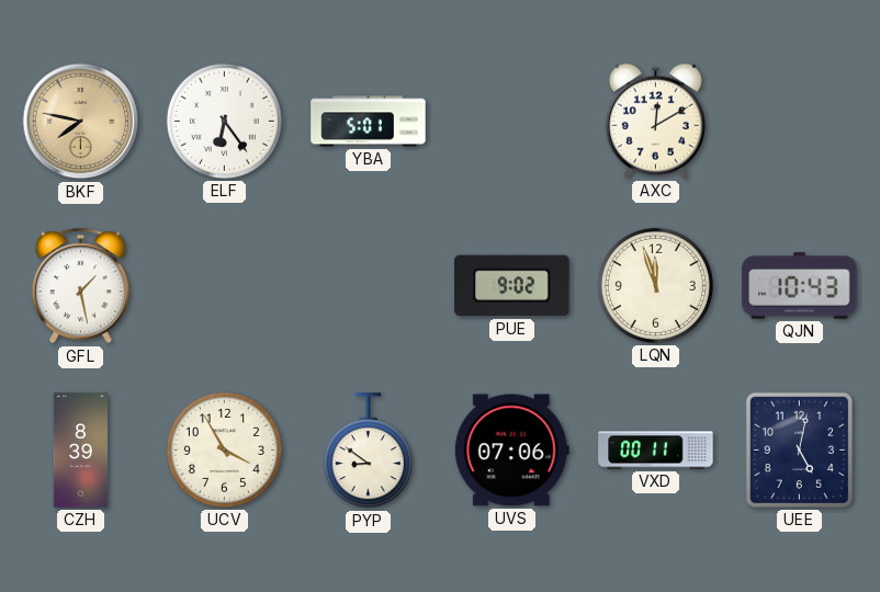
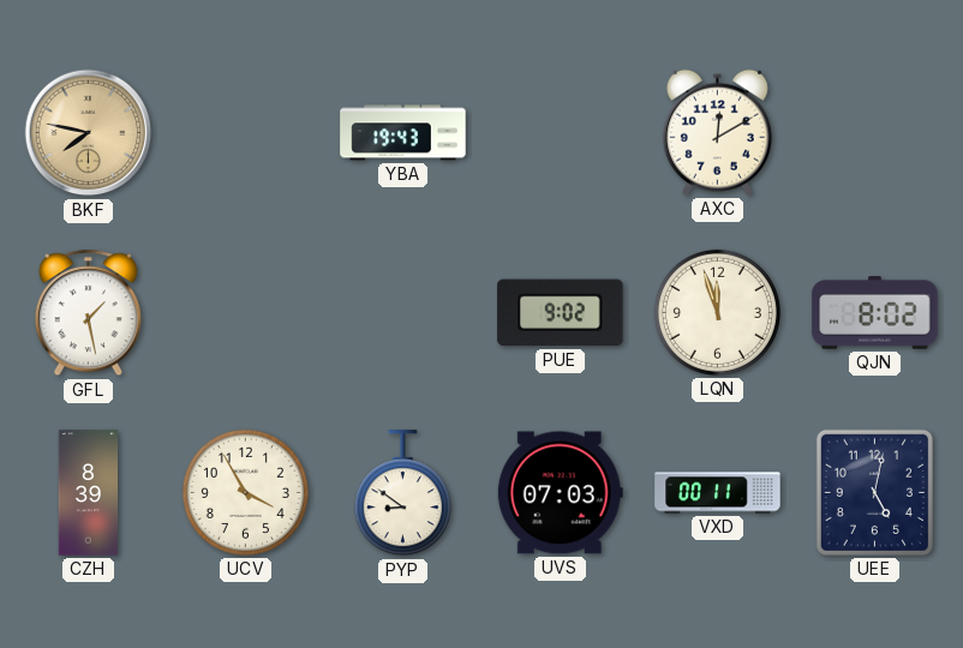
ELF: 6:24 -> none (224, 121)
YBA: 5:01 -> 19:43 (403, 133)
QJN: 10:43 -> 8:02 (875, 313)
UVS: 07:06 -> 07:03 (560, 493)
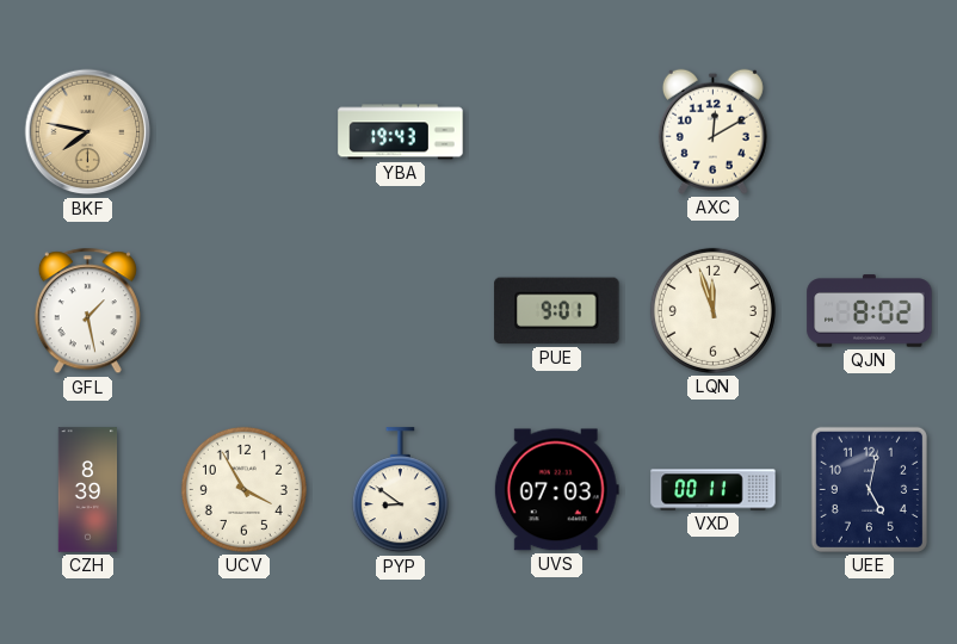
PUE: 9:02 -> 9:01 (557, 311)
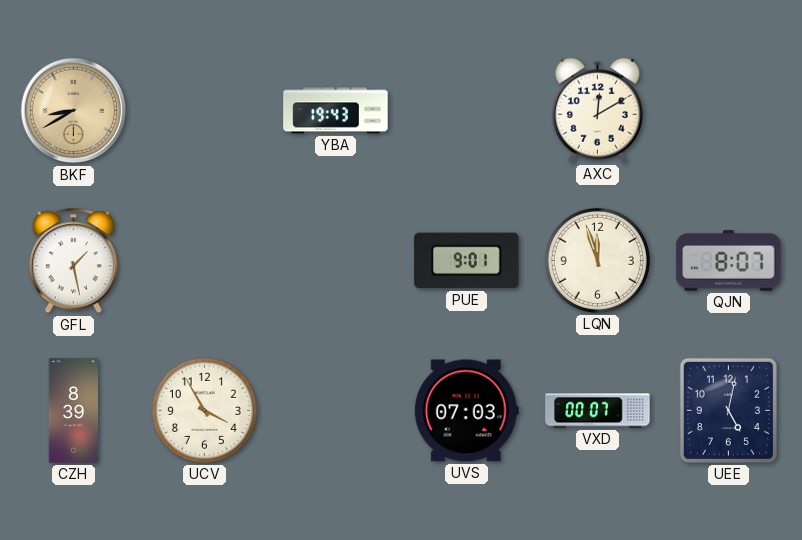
BKF: 7:47 -> 8:40 (74, 111)
QJN: 8:02 -> 8:07 (729, 261)
PYP: 8:51 -> none (400, 490)
VXD: 00:11 -> 00:07 (598, 411)
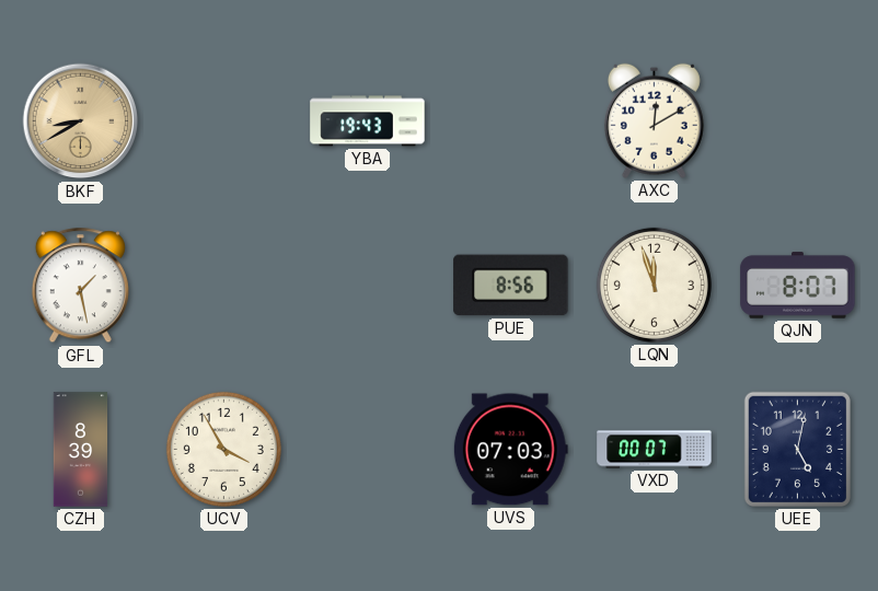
PUE: 9:01 -> 8:56 (511, 286)
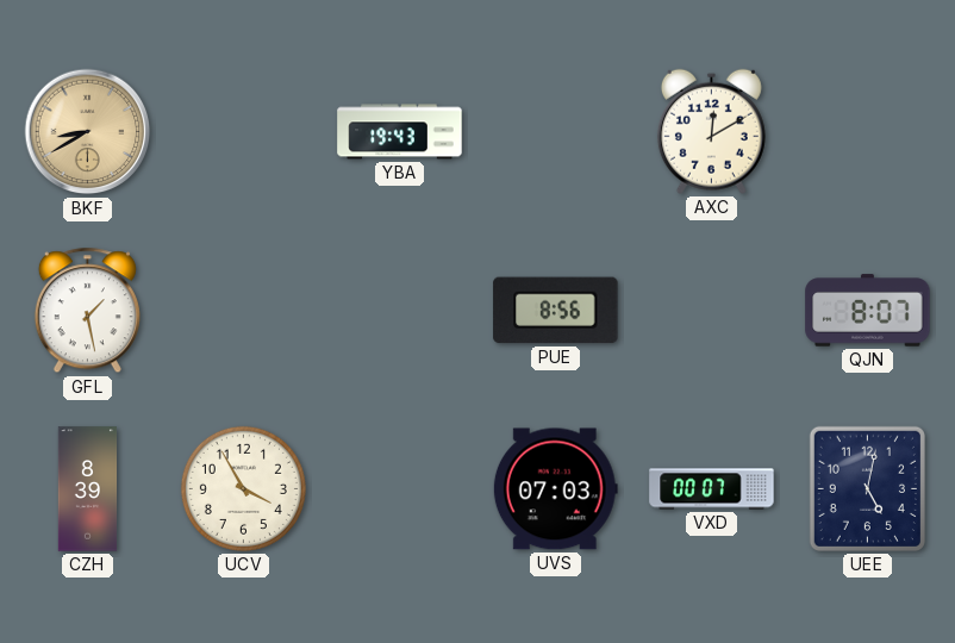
LQN: 11:57 -> none (654, 285)
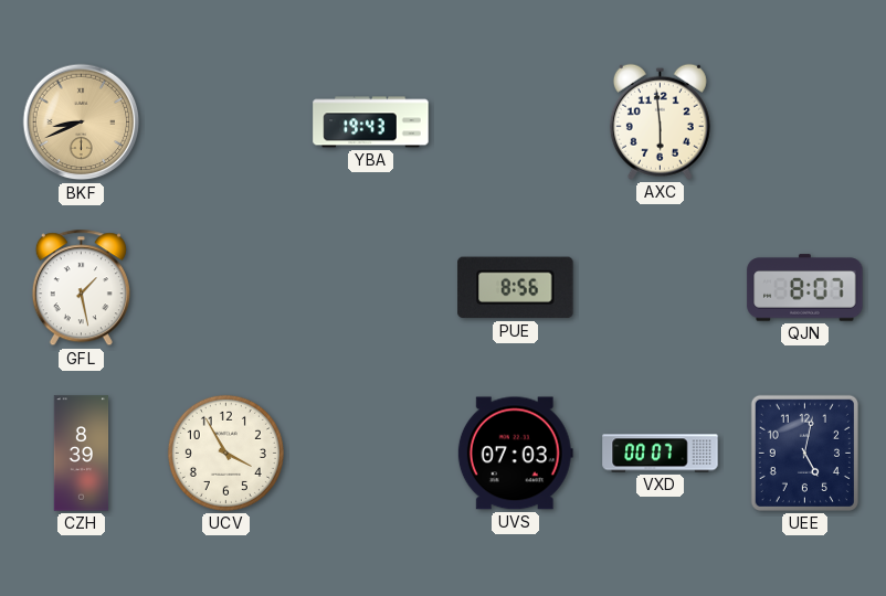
BKF: 8:40 -> 8:41 (82, 123)
AXC: 12:10 -> 5:59 (660, 121)
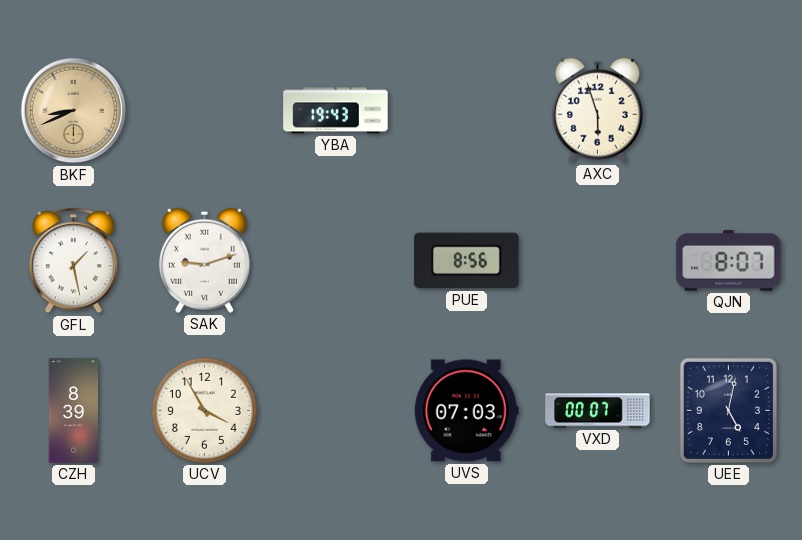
AXC: 5:59 -> 5:57 (597, 110)
SAK: none -> 9:12 (204, 260)
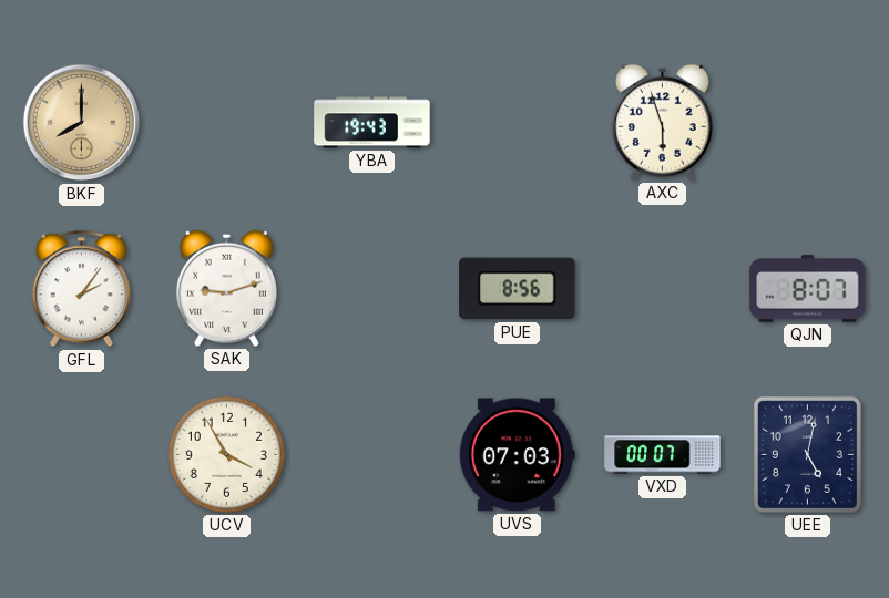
BKF: 8:41 -> 8:00 (82, 123)
GFL: 1:28 -> 2:06 (81, 289)
CZH: 8:39 -> none (74, 411)
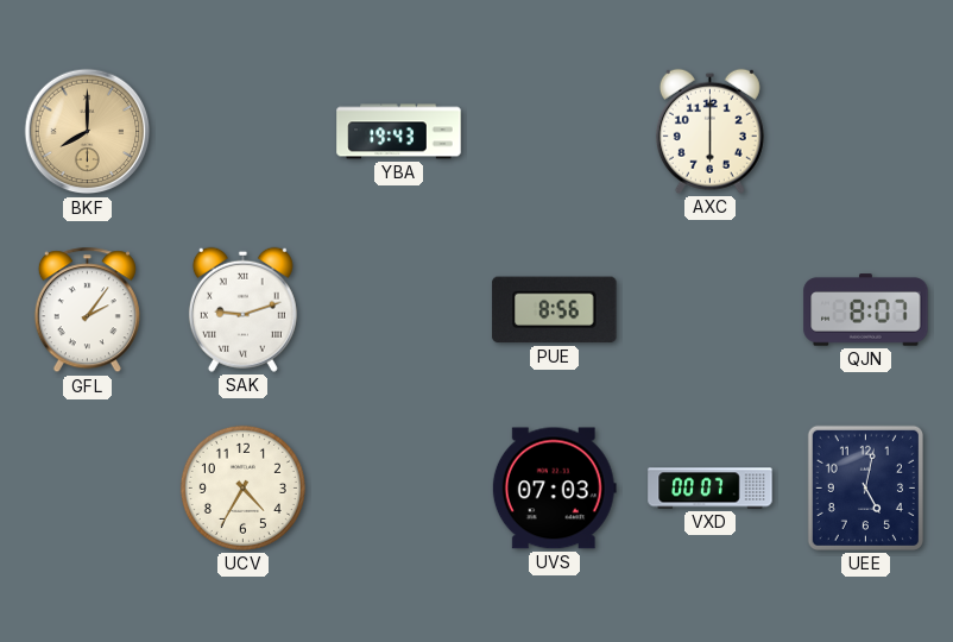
AXC: 5:57 -> 6:00 (709, 131)
UCV: 3:55 -> 4:35 (242, 487)
